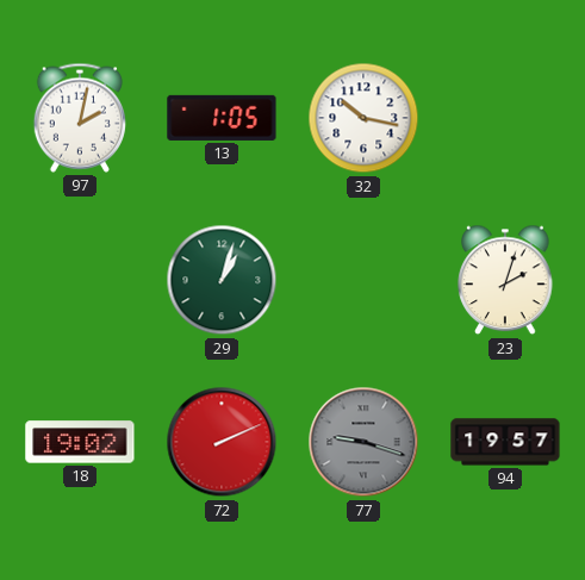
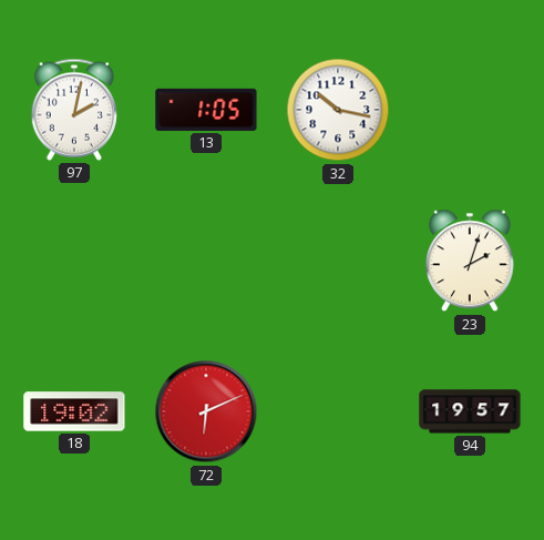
29: 1:03 -> none (222, 280)
72: 2:11 -> 6:11 (206, 411)
77: 9:18 -> none (363, 442)
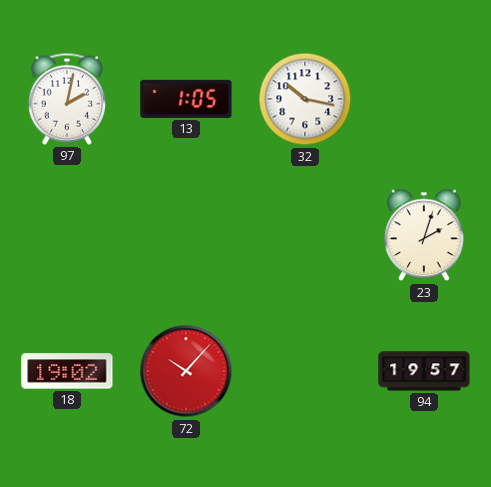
72: 6:11 -> 10:07 (186, 371)
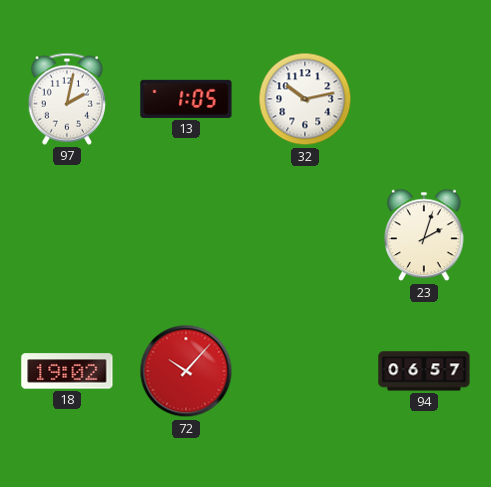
32: 10:17 -> 10:13 (305, 99)
94: 19:57 -> 06:57 (424, 371)
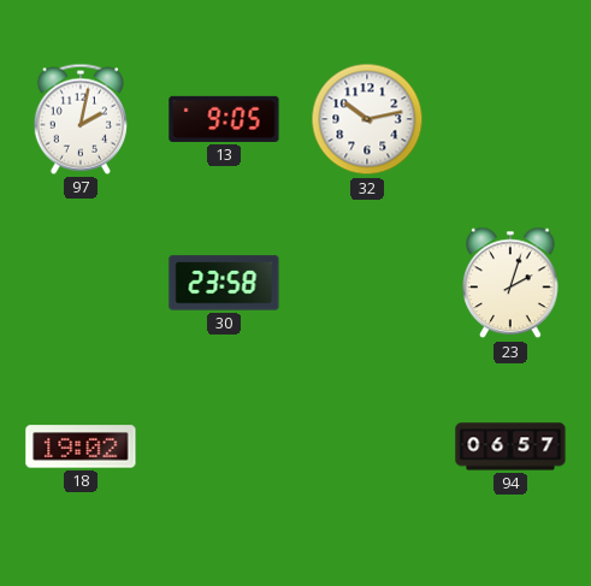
13: 1:05 -> 9:05 (224, 119)
30: none -> 23:58 (224, 283)
72: 10:07 -> none (186, 371)
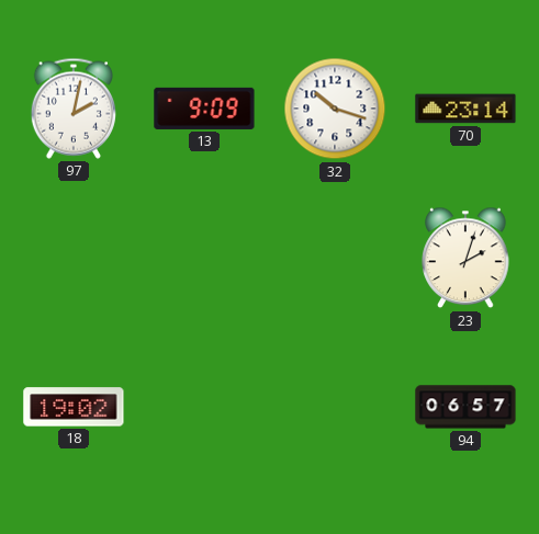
13: 9:05 -> 9:09 (204, 109)
32: 10:13 -> 10:18 (335, 109)
70: none -> 23:14 (465, 109)
30: 23:58 -> none (224, 283)
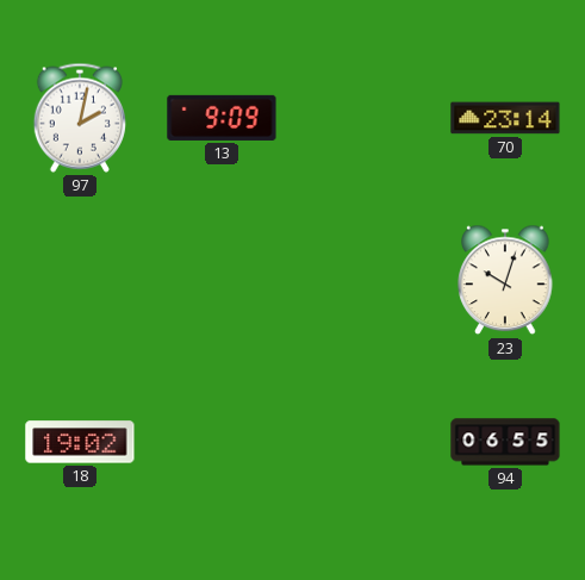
32: 10:18 -> none (335, 109)
23: 2:03 -> 10:03 (505, 280)
94: 06:57 -> 06:55 (505, 442)
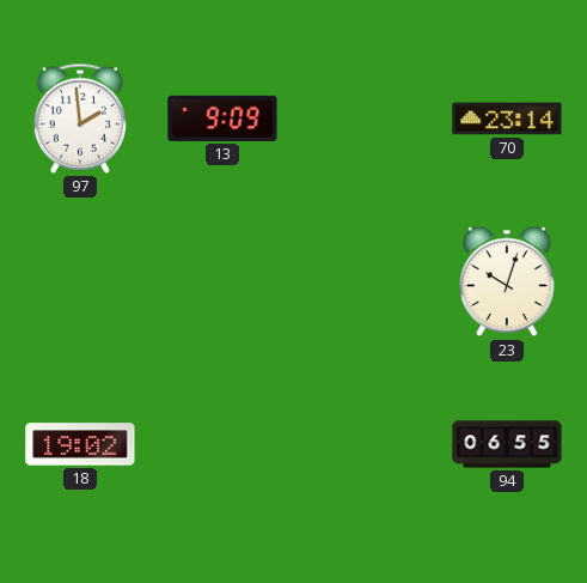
97: 2:02 -> 1:59 (80, 119)
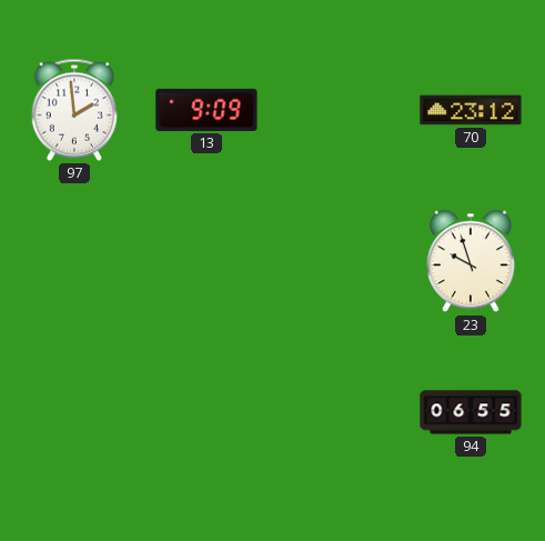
70: 23:14 -> 23:12 (471, 110)
23: 10:03 -> 9:57 (471, 261)
18: 19:02 -> none (80, 444)
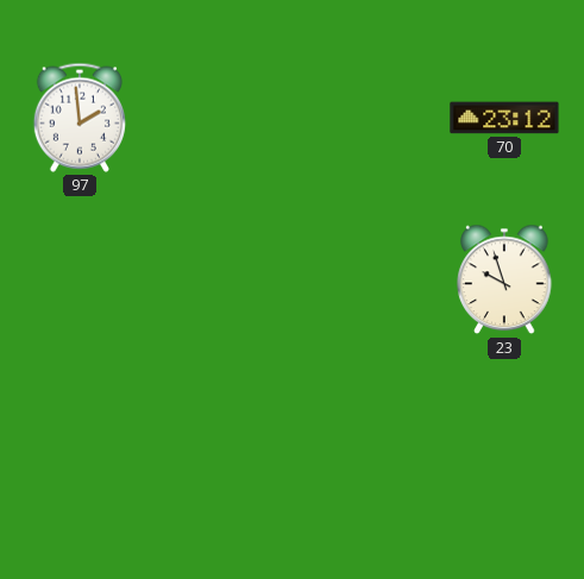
13: 9:09 -> none (206, 110)
94: 06:55 -> none (471, 412)
